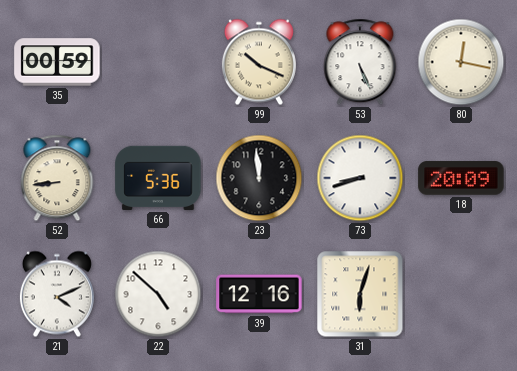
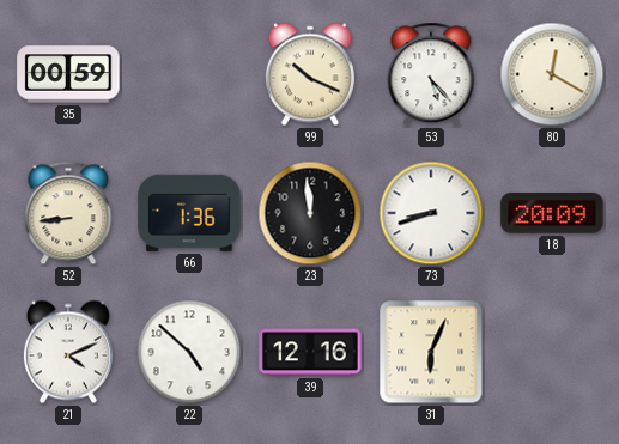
53: 5:26 -> 5:23 (431, 74)
80: 12:17 -> 12:20 (552, 74)
66: 5:36 -> 1:36 (189, 213)
31: 6:03 -> 6:04 (431, 352)
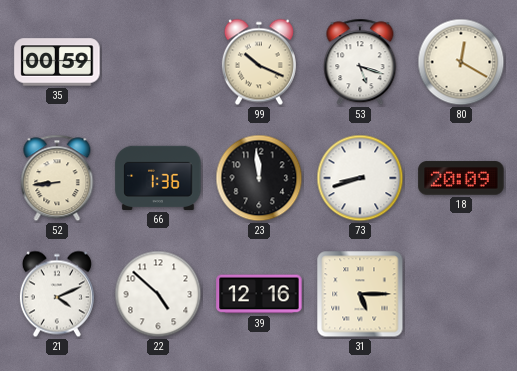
53: 5:23 -> 5:18 (360, 62)
31: 6:04 -> 5:15 (360, 294)
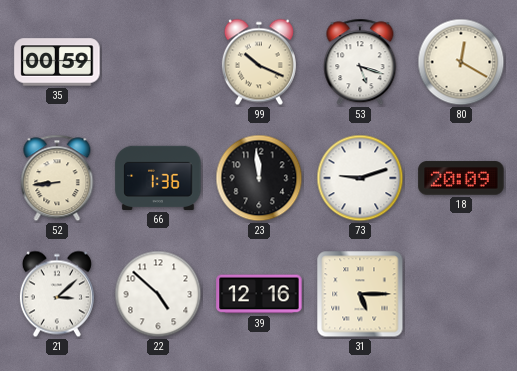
73: 8:42 -> 9:12 (360, 178)
21: 4:11 -> 3:08 (57, 294)
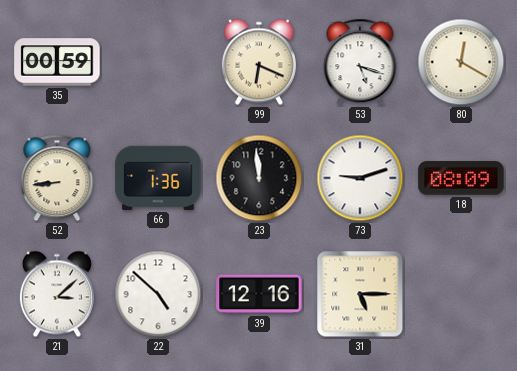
99: 10:19 -> 6:19 (259, 62)
18: 20:09 -> 08:09 (461, 178)
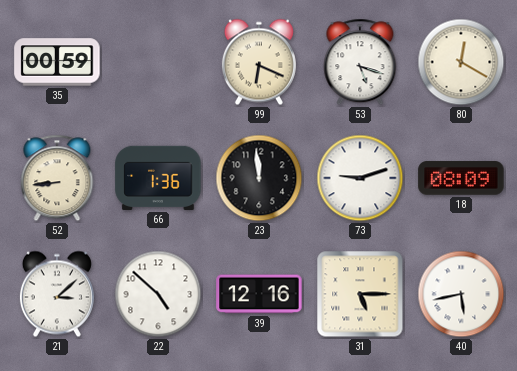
40: none -> 5:43 (461, 294)
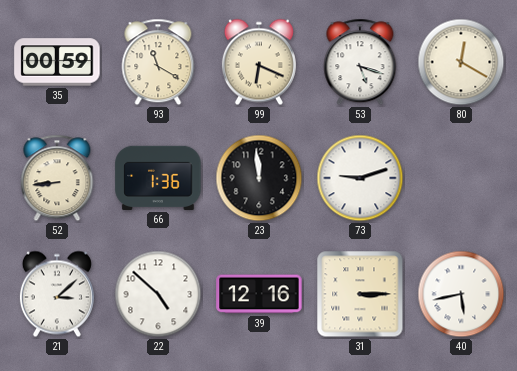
93: none -> 11:20 (158, 62)
18: 08:09 -> none (461, 178)
31: 5:15 -> 3:15 (360, 294)
